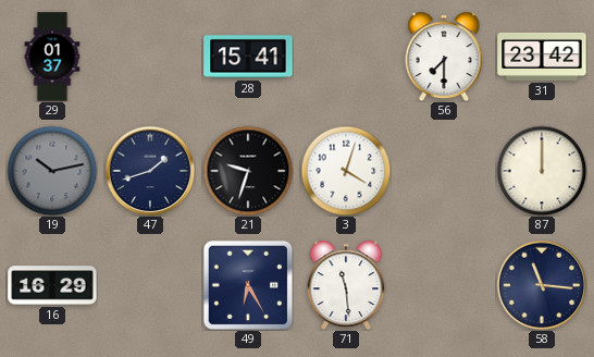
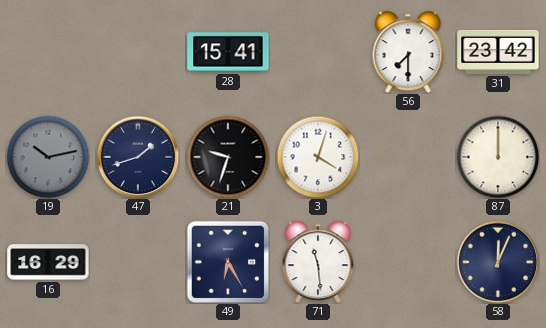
29: 01:37 -> none (52, 57)
58: 11:16 -> 12:04 (498, 262)
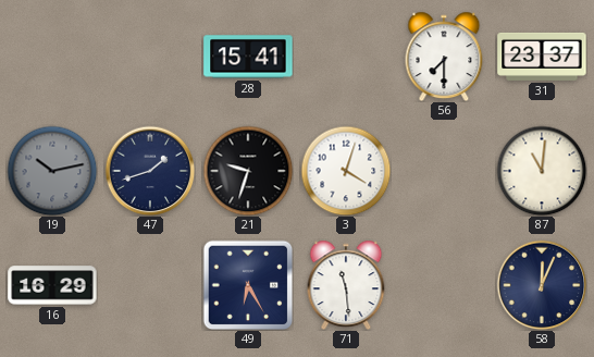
31: 23:42 -> 23:37 (542, 57)
87: 12:00 -> 11:01 (542, 171)
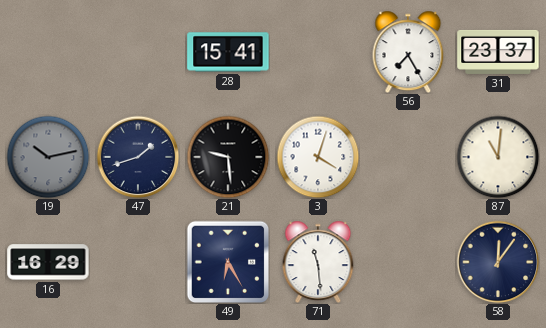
56: 7:30 -> 7:25 (408, 52)
21: 9:33 -> 9:29 (228, 157)
58: 12:04 -> 12:06 (498, 262)
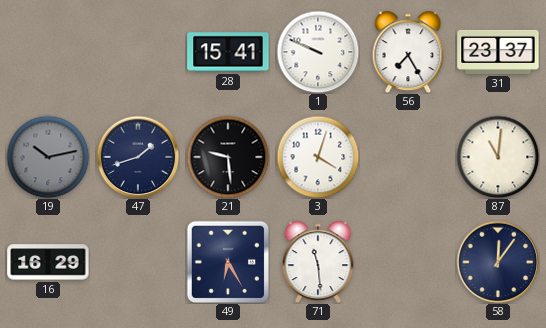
1: none -> 9:49 (318, 52)
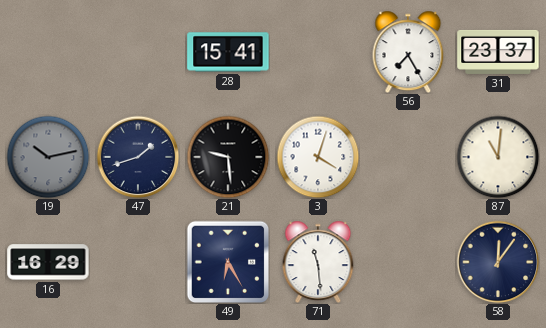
1: 9:49 -> none (318, 52)
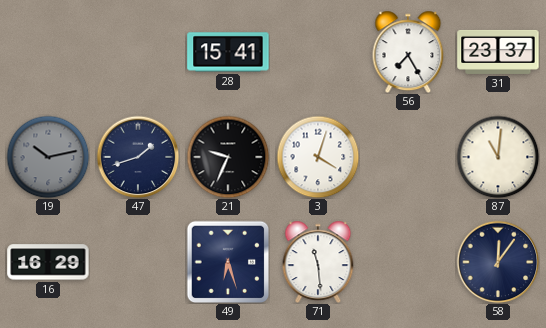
21: 9:29 -> 9:34 (228, 157)
49: 6:25 -> 6:27 (228, 262)
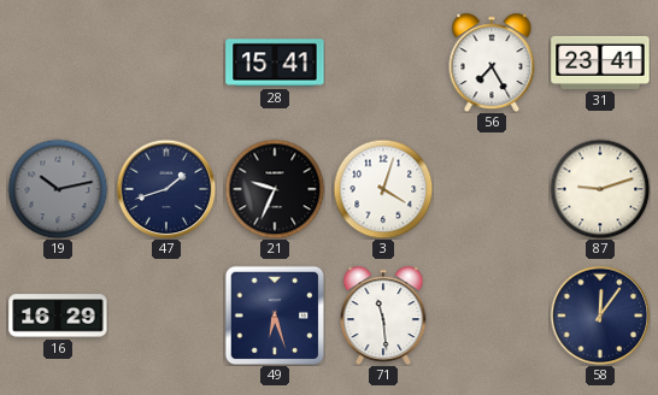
31: 23:37 -> 23:41 (600, 63)
87: 11:01 -> 9:12 (600, 189)
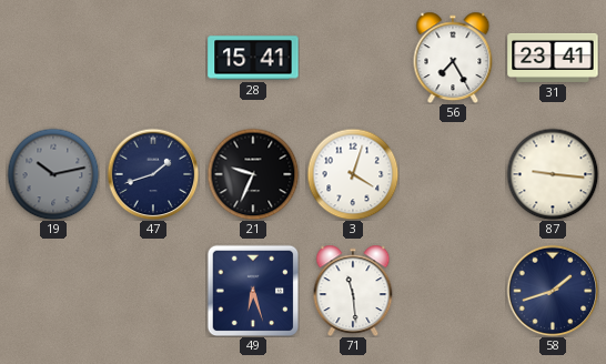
87: 9:12 -> 9:16 (553, 174)
16: 16:29 -> none (58, 316)
58: 12:06 -> 1:42 (553, 291)
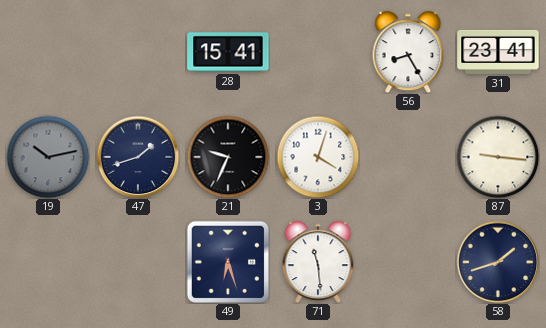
56: 7:25 -> 8:25 (408, 52)
